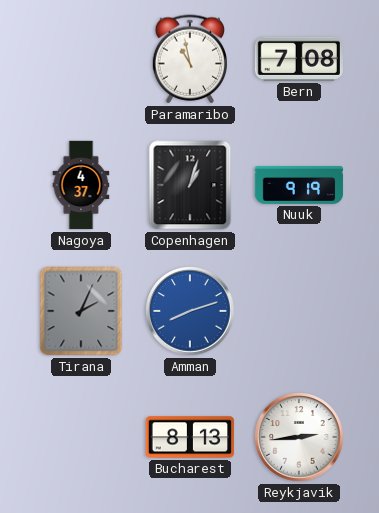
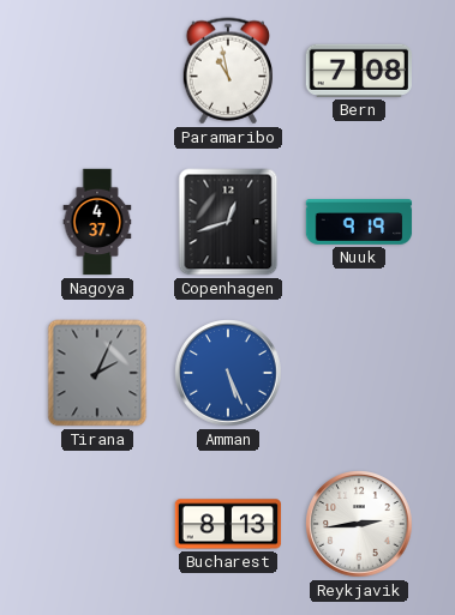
Copenhagen: 1:03 -> 12:42 (228, 222)
Amman: 8:12 -> 5:26 (228, 373)
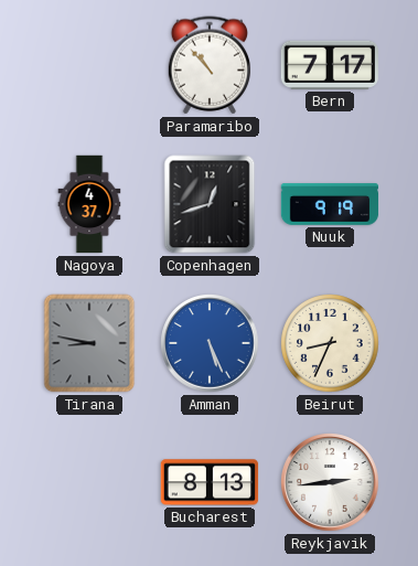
Paramaribo: 10:58 -> 10:53 (210, 65)
Bern: 7:08 -> 7:17 (329, 65)
Tirana: 2:04 -> 8:47 (89, 343)
Beirut: none -> 8:34 (330, 343)
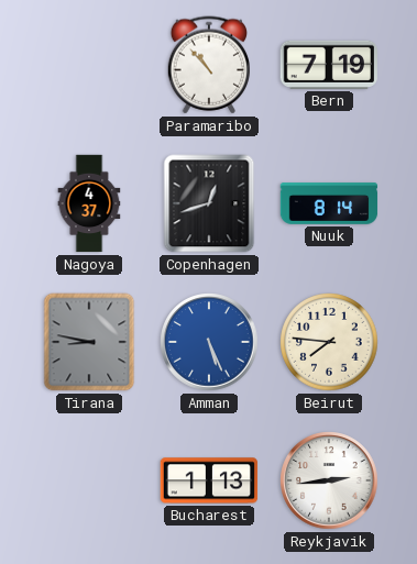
Bern: 7:17 -> 7:19 (328, 65)
Nuuk: 9:19 -> 8:14 (329, 203)
Beirut: 8:34 -> 7:46 (329, 342)
Bucharest: 8:13 -> 1:13 (209, 480)
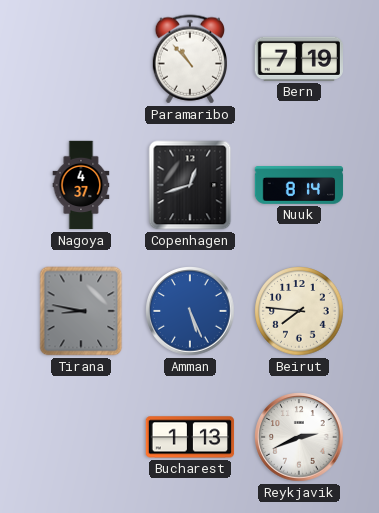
Reykjavik: 2:44 -> 2:41 (299, 437)
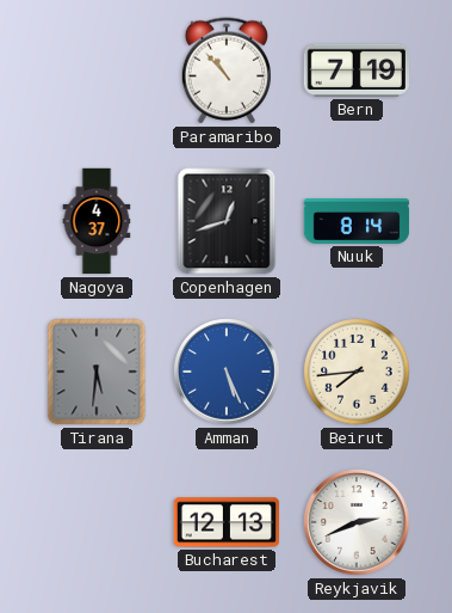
Tirana: 8:47 -> 5:31 (97, 372)
Beirut: 7:46 -> 7:44 (357, 372)
Bucharest: 1:13 -> 12:13 (227, 522)
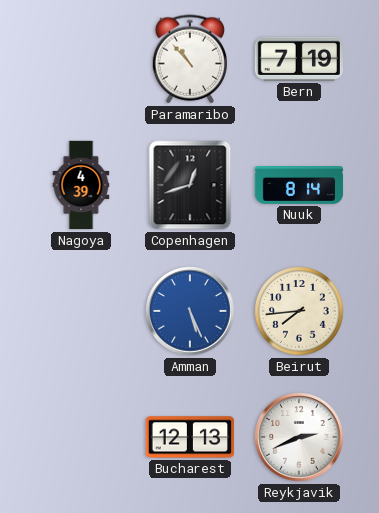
Nagoya: 4:37 -> 4:39 (81, 185)
Tirana: 5:31 -> none (97, 372)
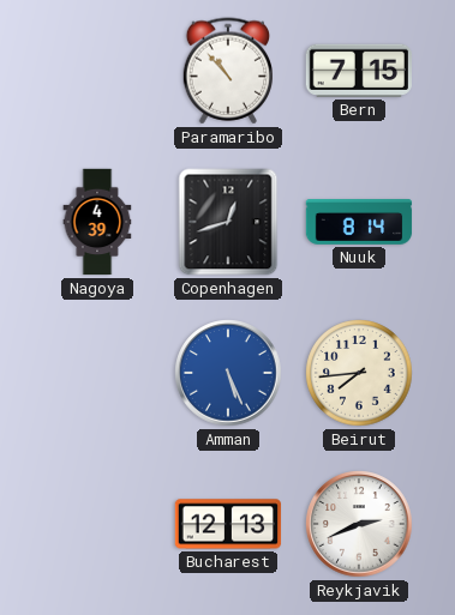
Bern: 7:19 -> 7:15 (358, 71)
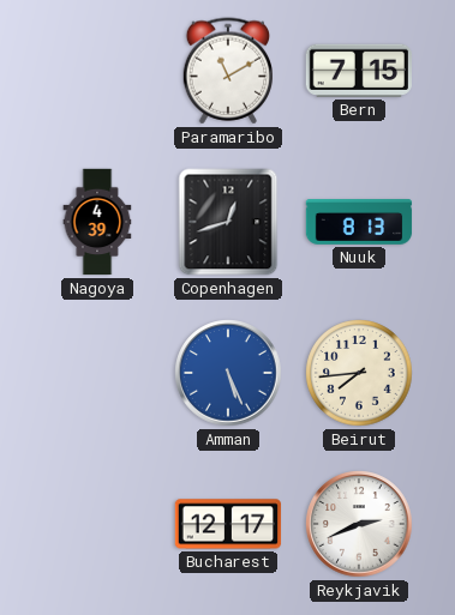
Paramaribo: 10:53 -> 11:10 (228, 71)
Nuuk: 8:14 -> 8:13 (359, 222)
Bucharest: 12:13 -> 12:17 (228, 524)
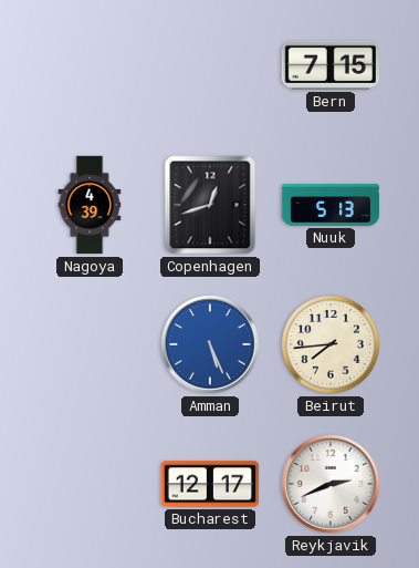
Paramaribo: 11:10 -> none (228, 71)
Nuuk: 8:13 -> 5:13 (331, 205)
